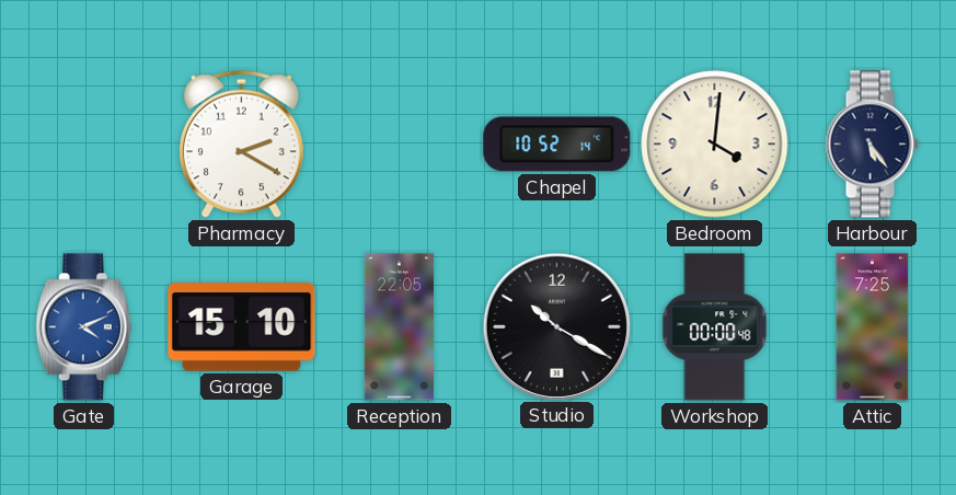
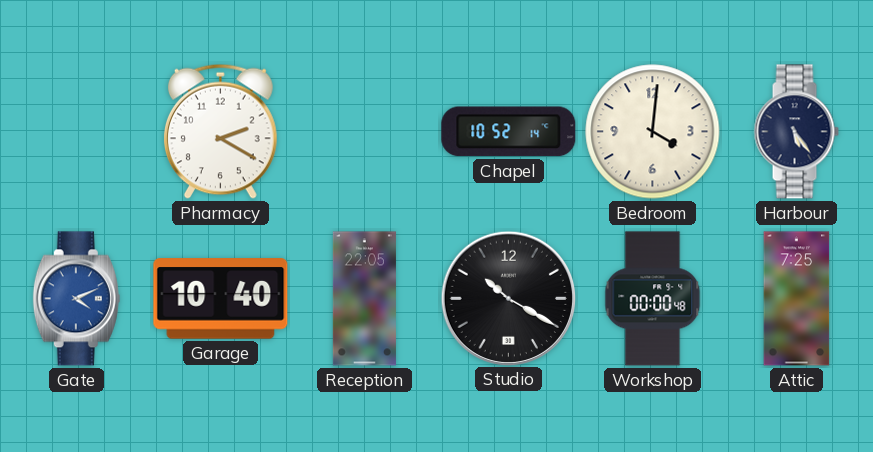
Garage: 15:10 -> 10:40 (221, 299)
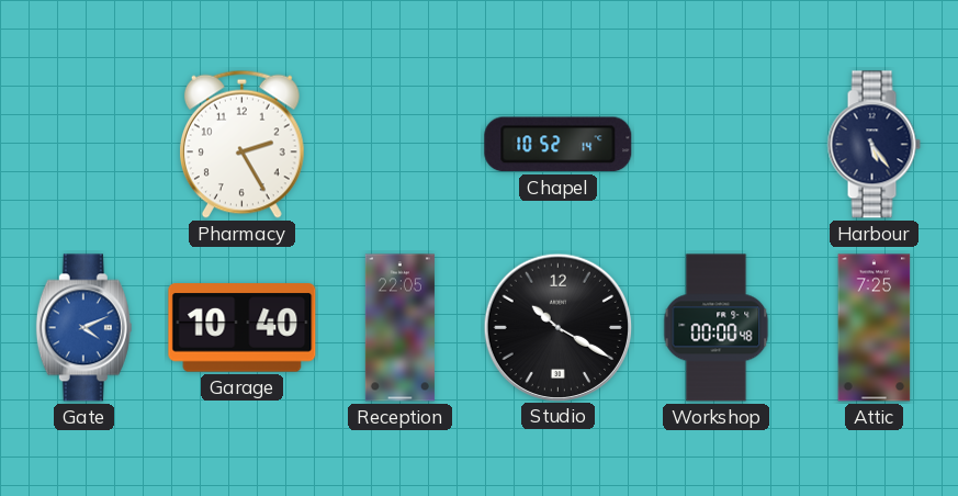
Pharmacy: 2:20 -> 2:25 (241, 144)
Bedroom: 4:01 -> none (653, 132)
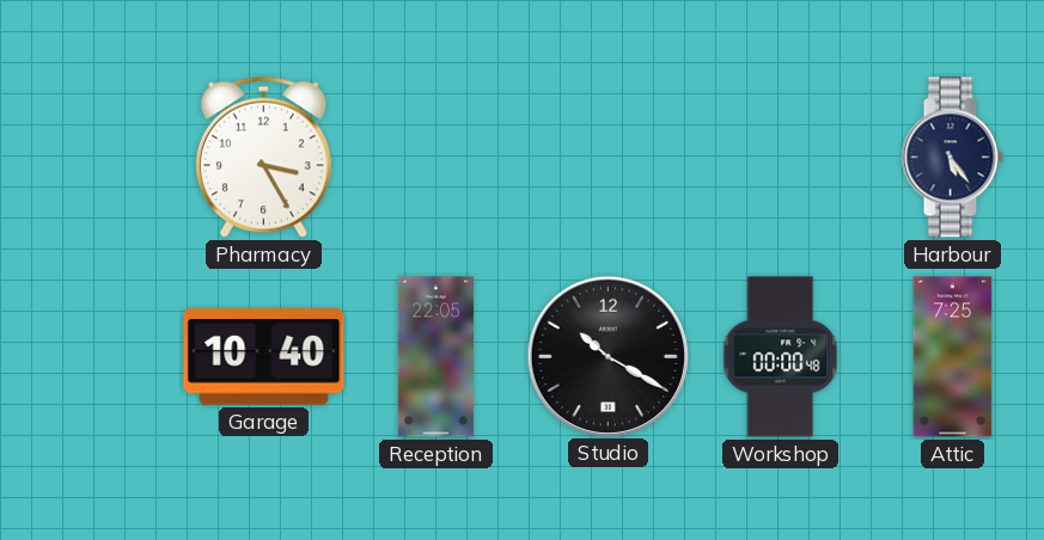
Pharmacy: 2:25 -> 3:25 (263, 157)
Chapel: 10:52 -> none (559, 145)
Gate: 4:11 -> none (83, 328)
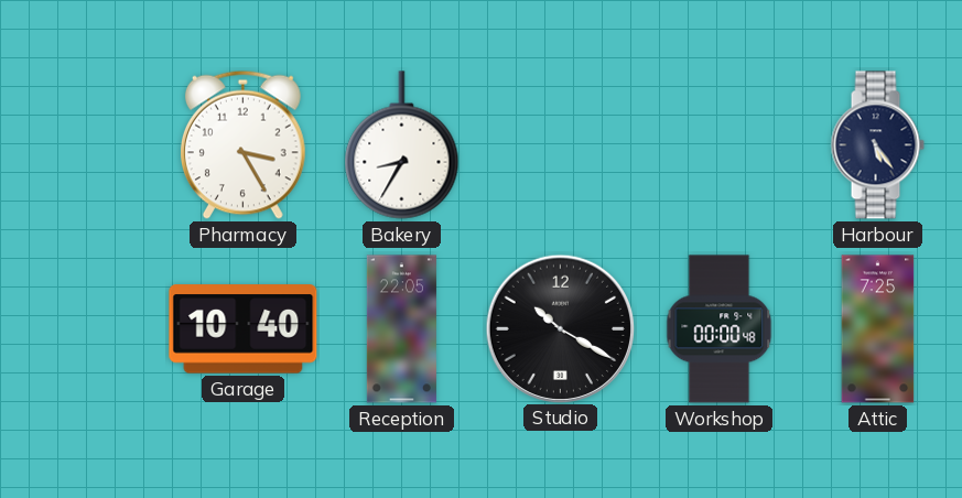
Bakery: none -> 8:35 (402, 145)
